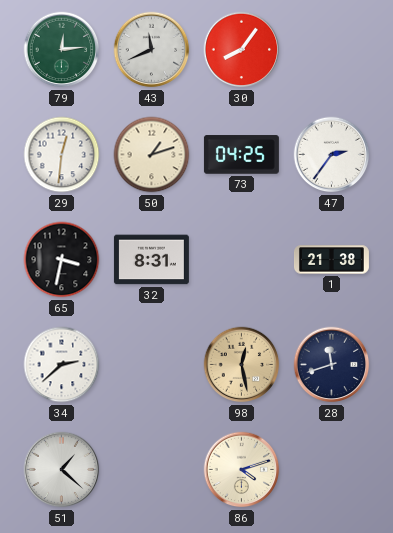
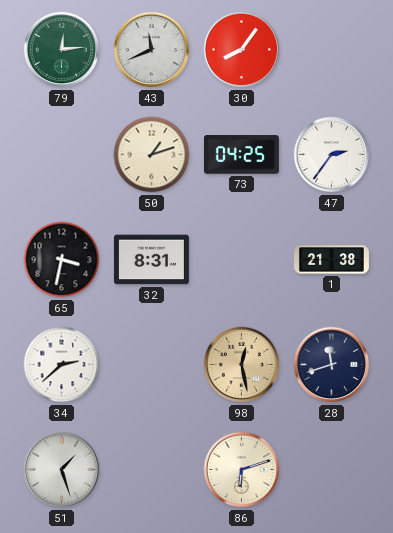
29: 12:31 -> none (62, 155)
51: 1:22 -> 1:27 (62, 470)
86: 4:12 -> 6:12 (242, 470)
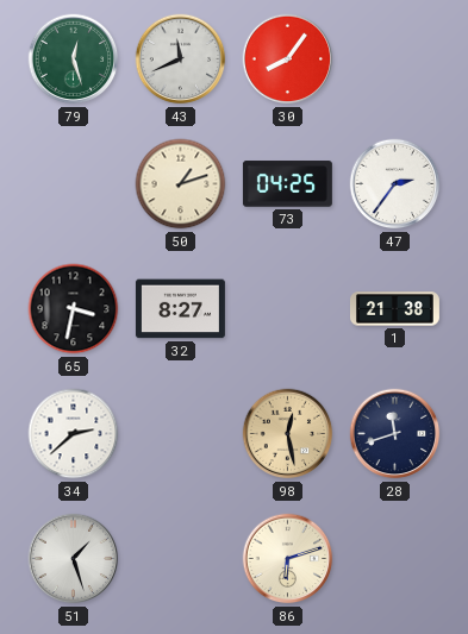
79: 12:14 -> 12:27 (74, 59)
32: 8:31 -> 8:27 (180, 309)
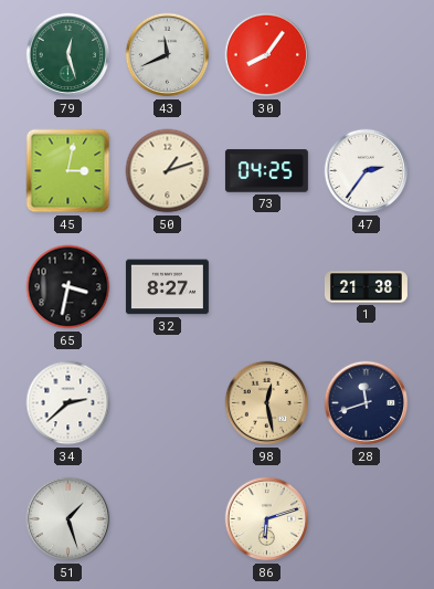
45: none -> 3:02 (68, 171)
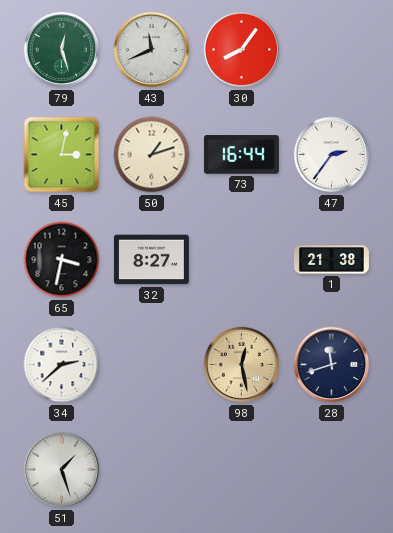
73: 04:25 -> 16:44 (241, 155)
86: 6:12 -> none (267, 519)
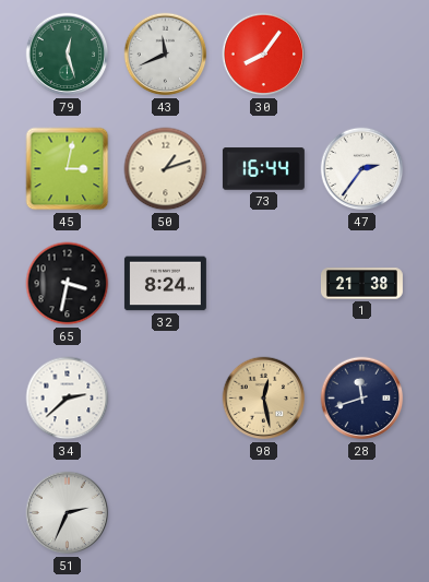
32: 8:27 -> 8:24 (165, 284)
51: 1:27 -> 2:34 (68, 513)
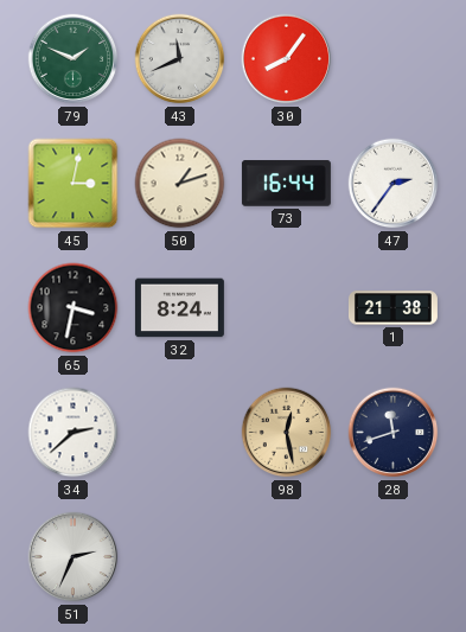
79: 12:27 -> 1:49 (74, 59)
